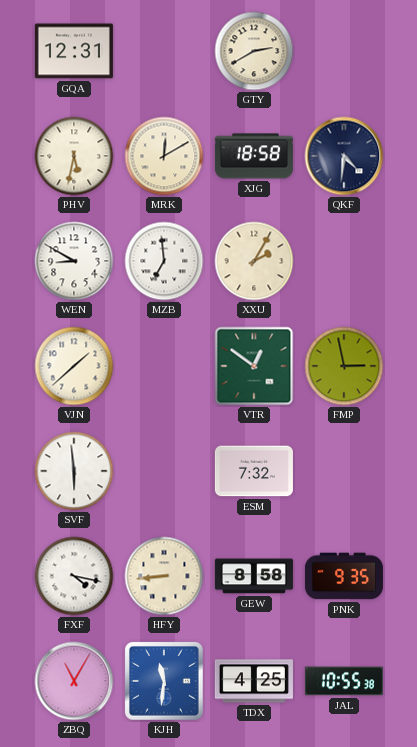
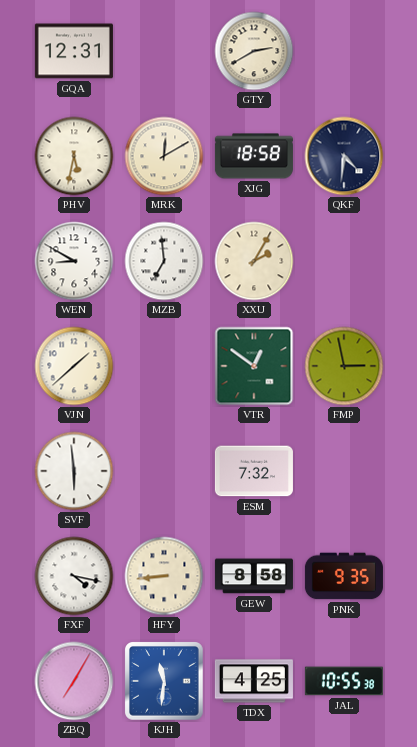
ZBQ: 11:05 -> 7:05 (74, 681)
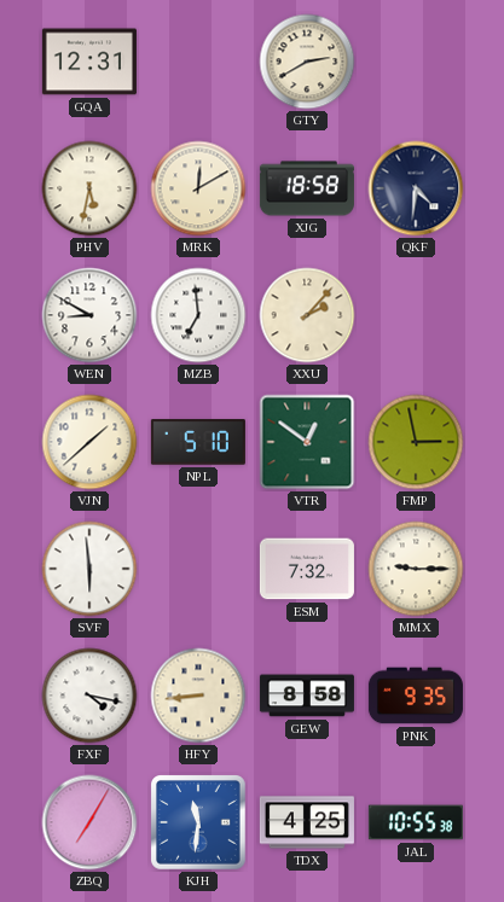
XXU: 2:05 -> 2:07 (307, 315)
NPL: none -> 5:10 (198, 442)
MMX: none -> 9:15 (416, 569)
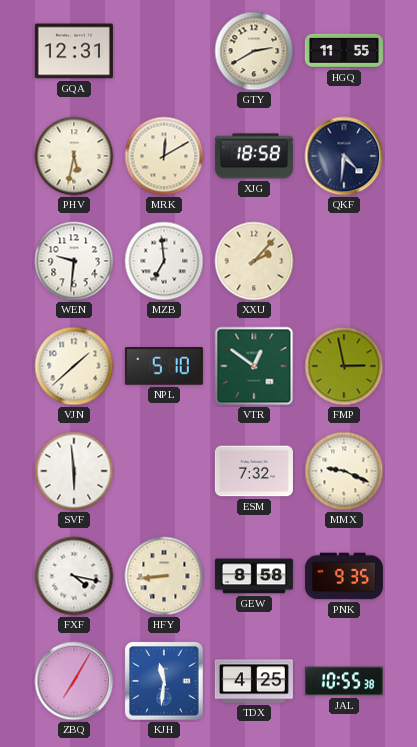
HGQ: none -> 11:55 (344, 51)
WEN: 8:50 -> 9:31 (74, 261)
MMX: 9:15 -> 9:19 (344, 471)
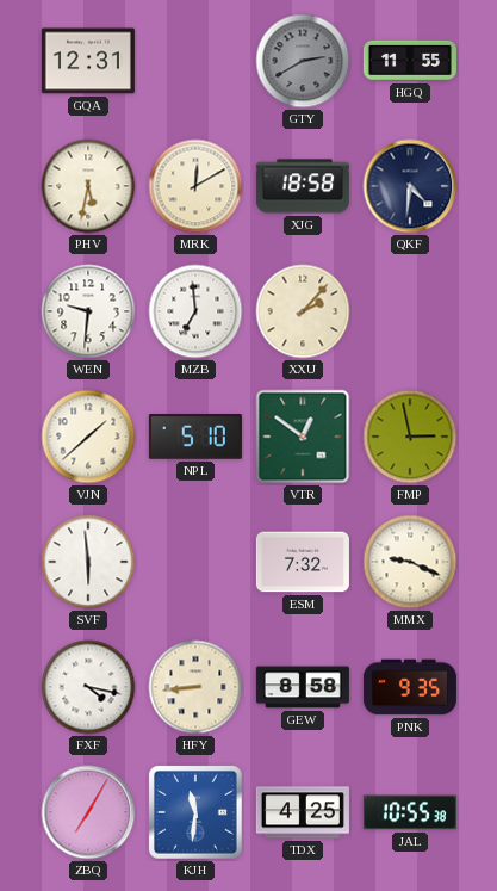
GTY dial: cream -> grey (303, 61)
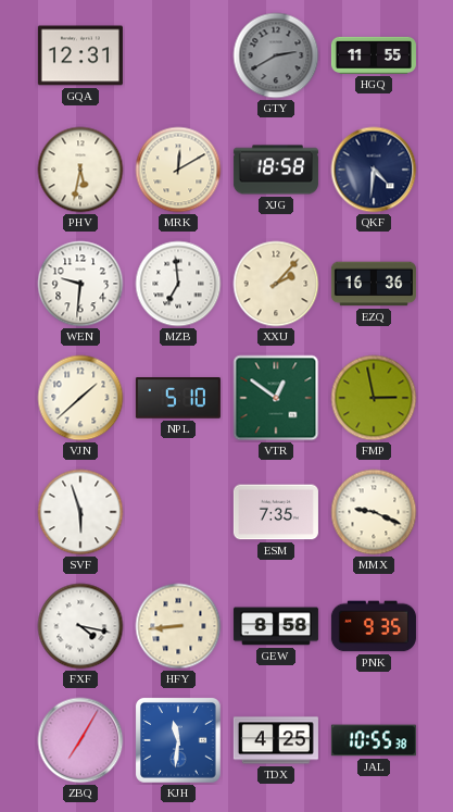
EZQ: none -> 16:36 (374, 284)
SVF: 5:59 -> 5:57 (80, 512)
ESM: 7:32 -> 7:35 (276, 512)
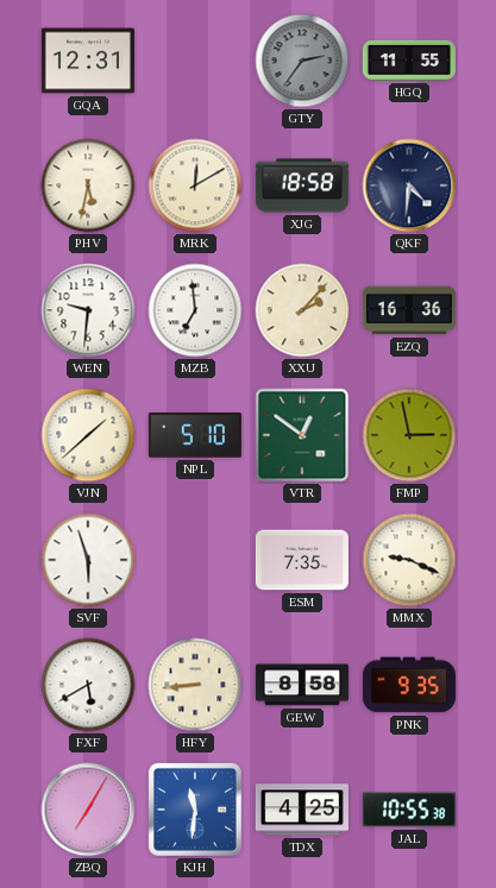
GTY: 2:40 -> 2:36 (302, 61)
FXF: 4:17 -> 5:40 (88, 685)
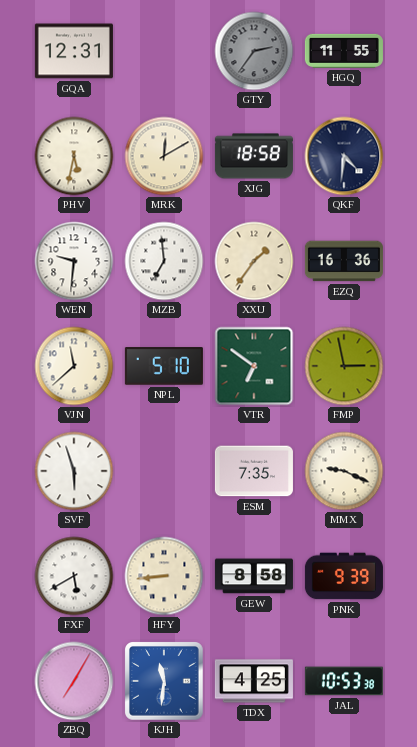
XXU: 2:07 -> 1:36 (254, 261)
VJN: 1:38 -> 11:38 (74, 366)
VTR: 12:51 -> 6:51 (254, 366)
PNK: 9:35 -> 9:39 (344, 576)
JAL: 10:55 -> 10:53 (344, 681)
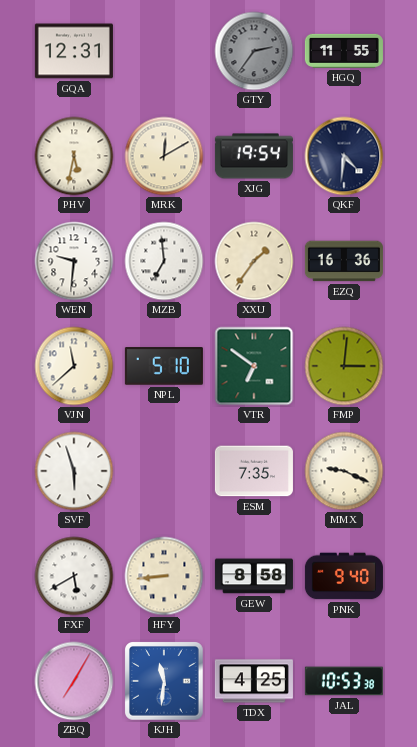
XJG: 18:58 -> 19:54 (254, 156)
FMP: 2:58 -> 3:01 (344, 366)
PNK: 9:39 -> 9:40 (344, 576)
